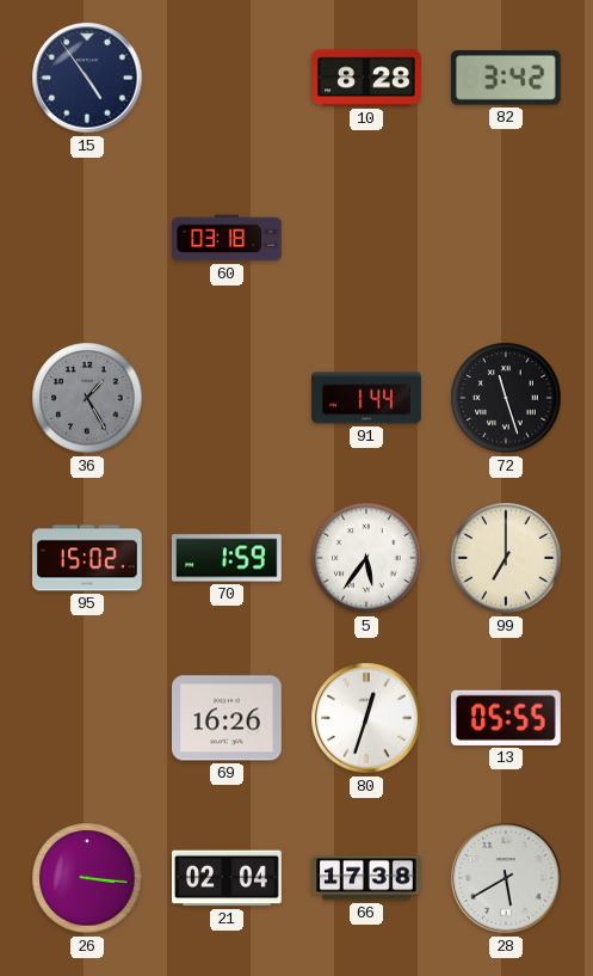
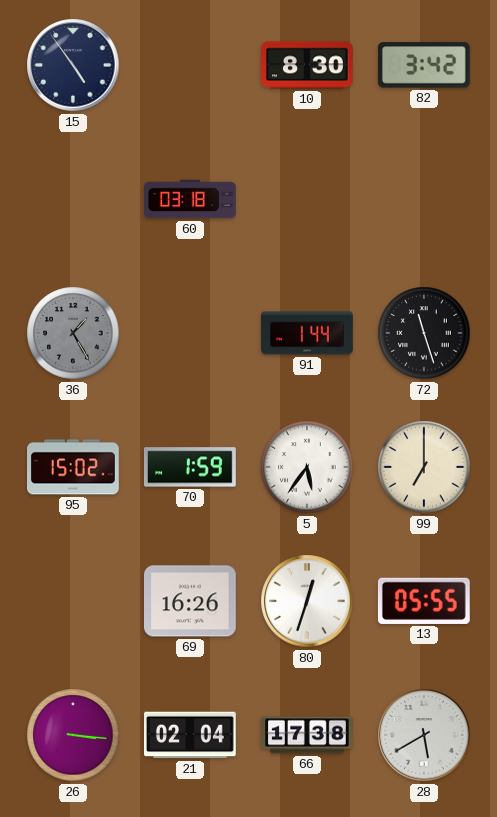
10: 8:28 -> 8:30 (307, 65)
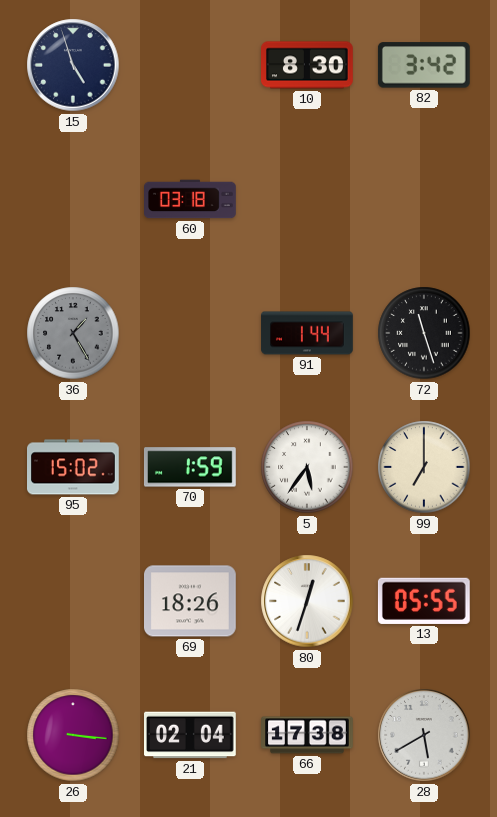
15: 4:54 -> 4:57 (73, 65)
69: 16:26 -> 18:26 (191, 601)
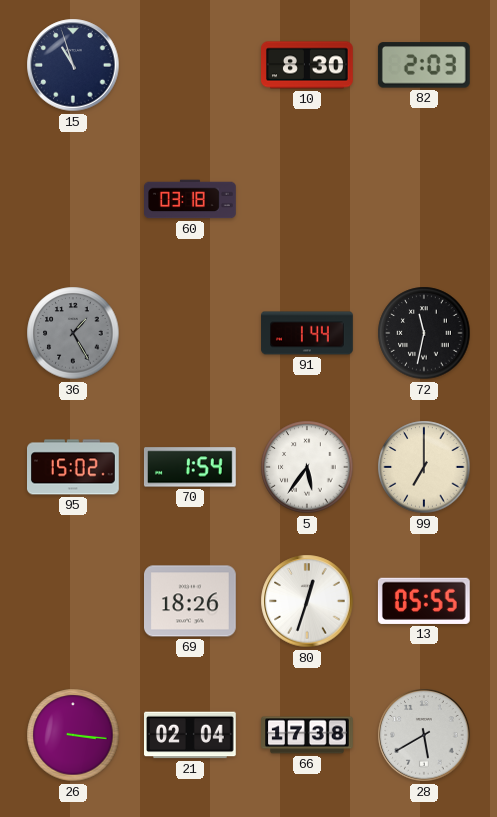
15: 4:57 -> 10:57 (73, 65)
82: 3:42 -> 2:03 (424, 65)
72: 11:27 -> 11:32 (424, 333)
70: 1:59 -> 1:54 (190, 467)
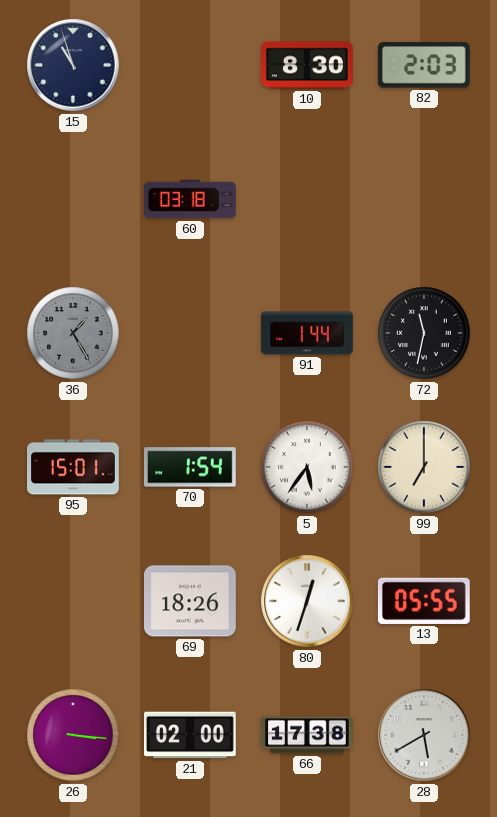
95: 15:02 -> 15:01 (74, 467)
21: 02:04 -> 02:00 (191, 735)
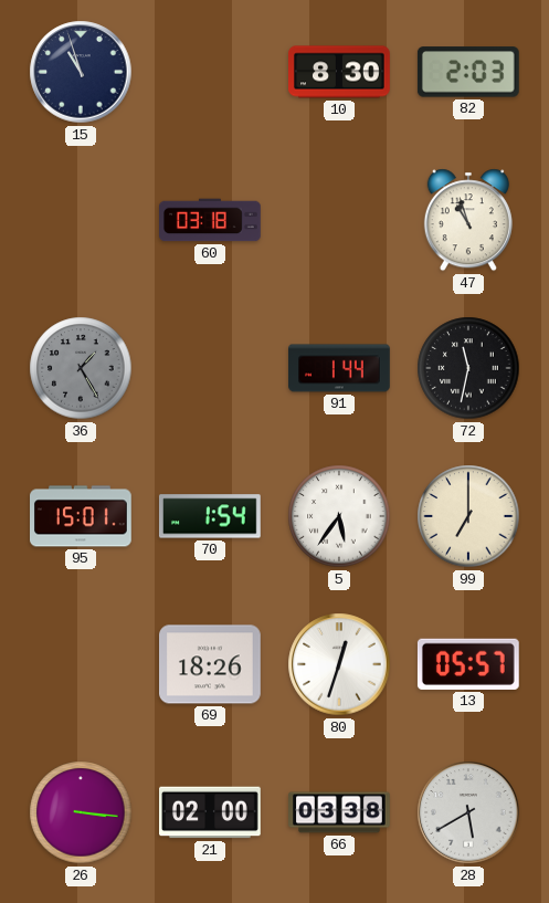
47: none -> 10:57 (468, 220)
13: 05:55 -> 05:57 (468, 664)
66: 17:38 -> 03:38 (339, 812)
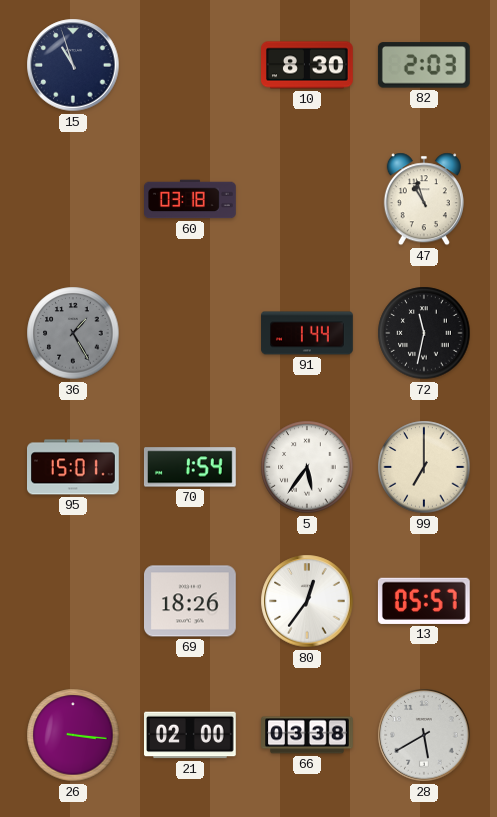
80: 12:33 -> 12:36 (307, 601)
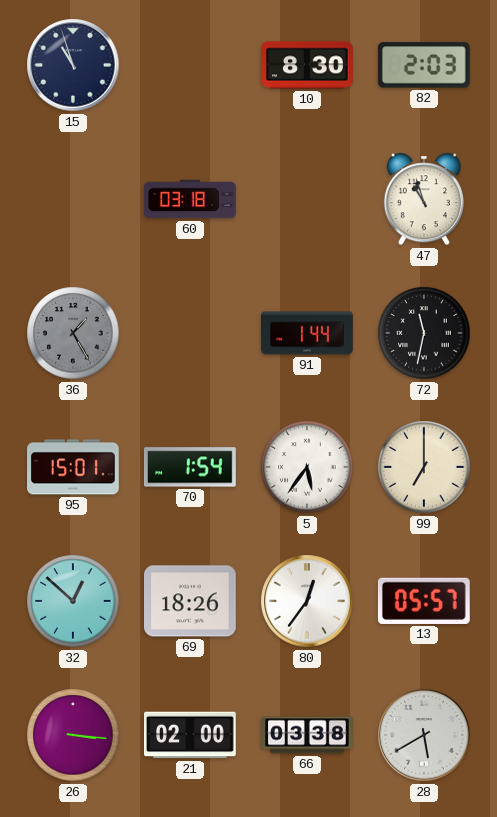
32: none -> 12:52 (73, 601)
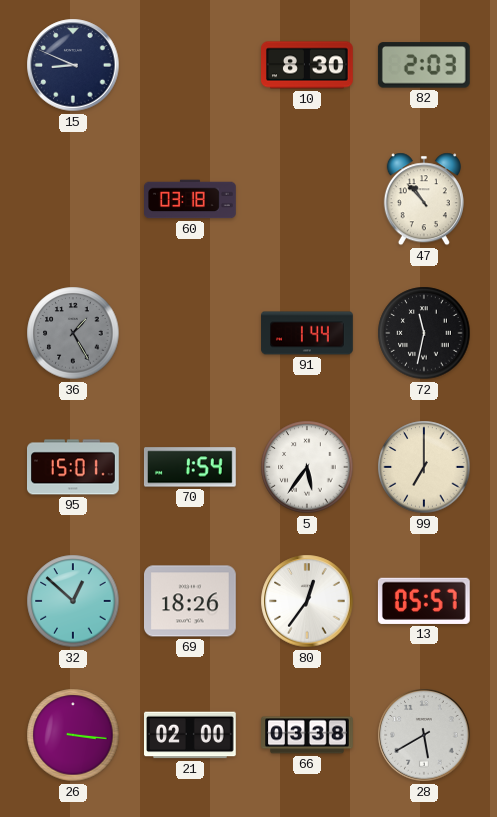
15: 10:57 -> 8:49 (73, 65)
47: 10:57 -> 10:53 (424, 199)
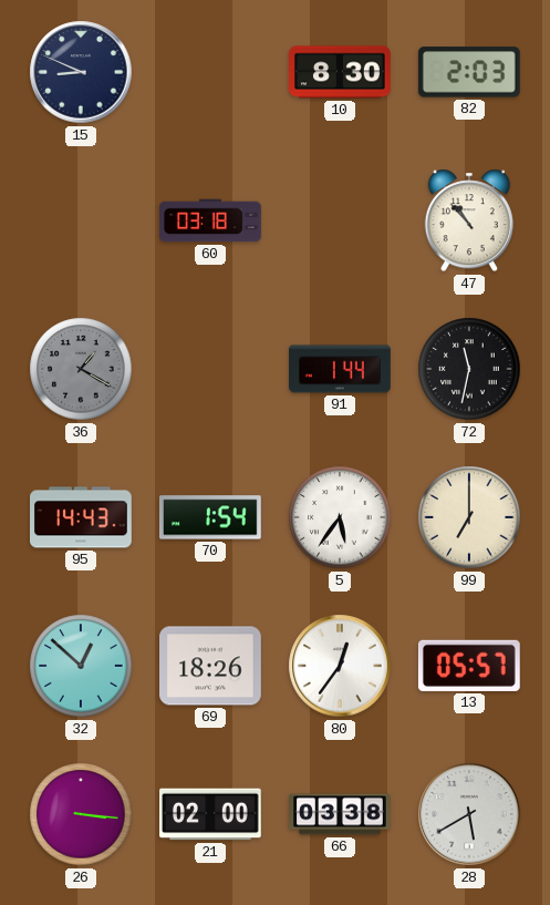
36: 1:25 -> 1:20 (81, 369)
95: 15:01 -> 14:43 (82, 517)
